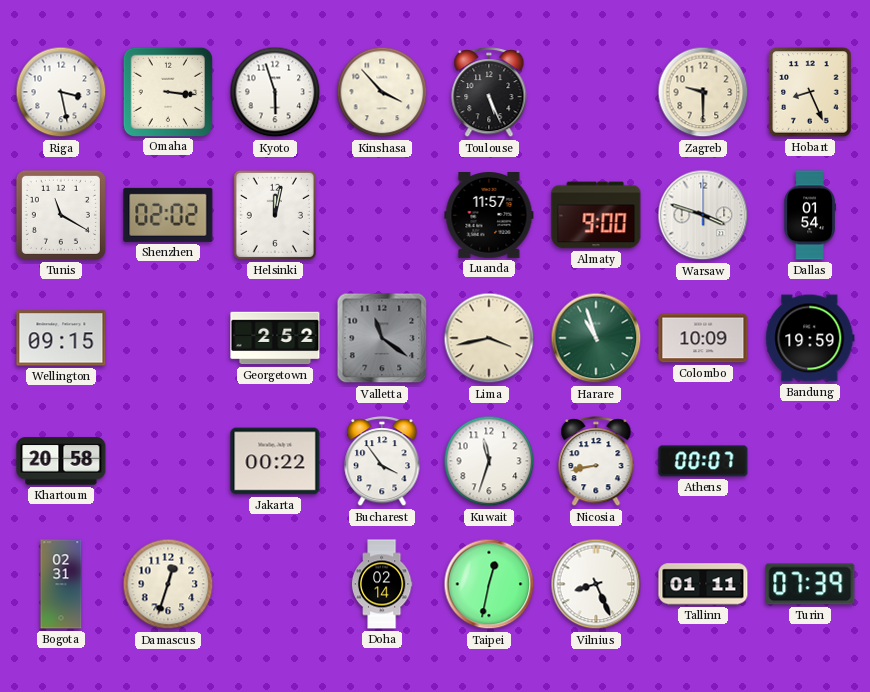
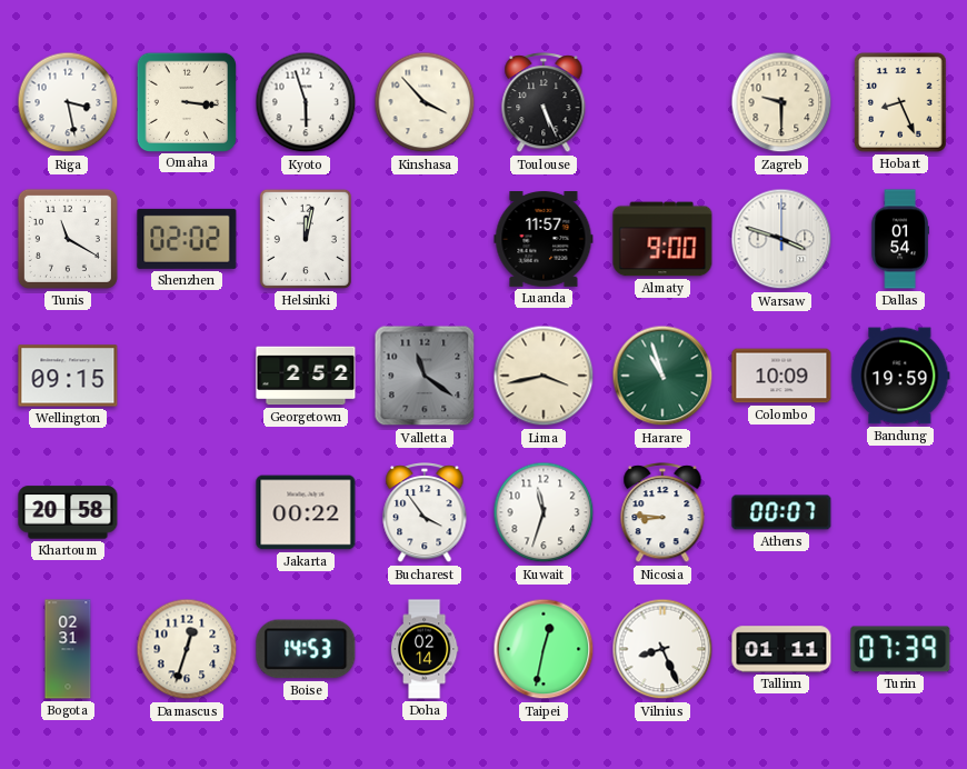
Nicosia: 8:43 -> 8:46 (662, 513)
Boise: none -> 14:53 (306, 649)
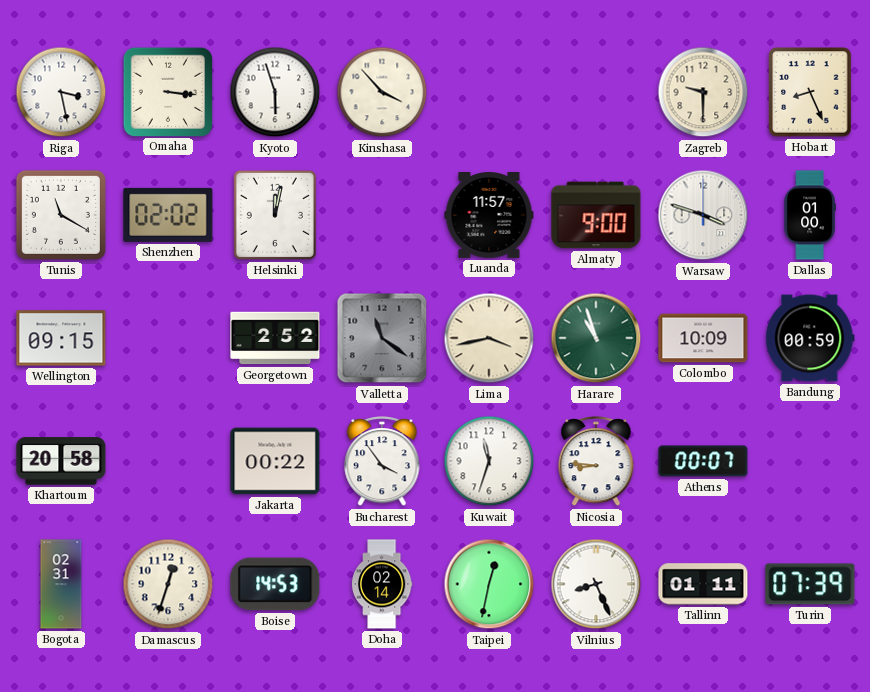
Toulouse: 5:26 -> none (544, 103)
Dallas: 01:54 -> 01:00 (810, 215)
Bandung: 19:59 -> 00:59 (810, 338)
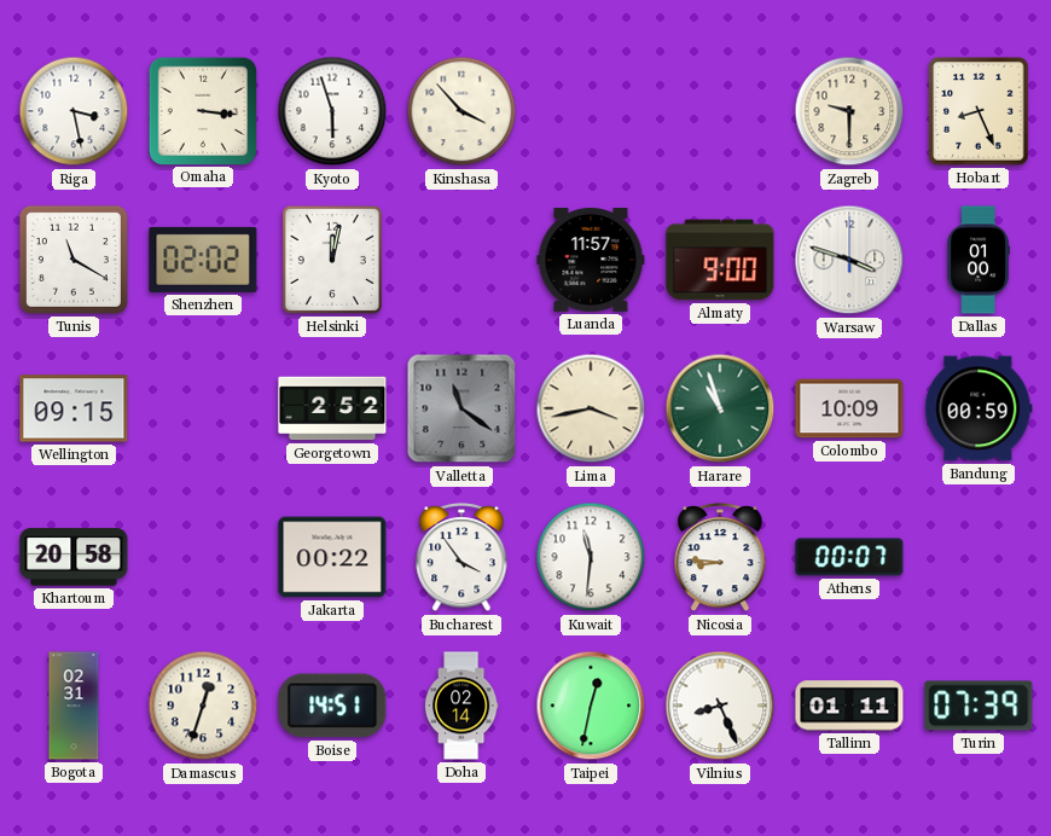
Kuwait: 11:33 -> 11:31 (591, 557)
Boise: 14:53 -> 14:51 (332, 706)
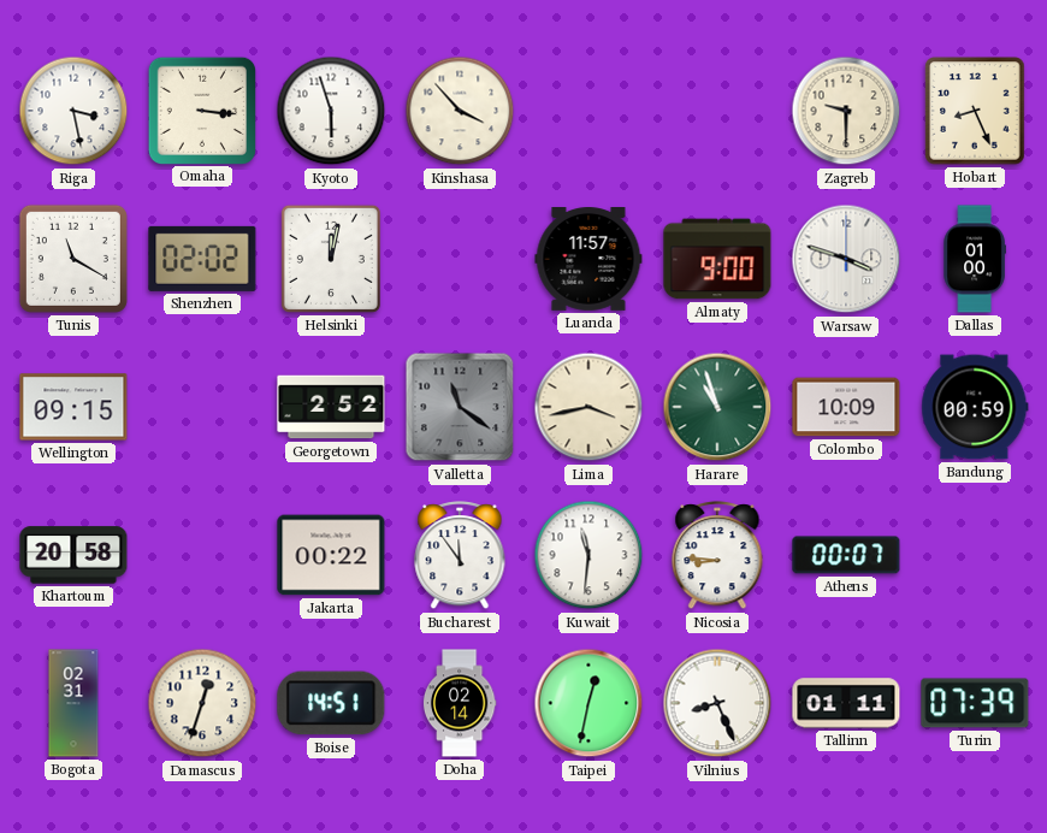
Bucharest: 3:54 -> 11:54 (460, 556)
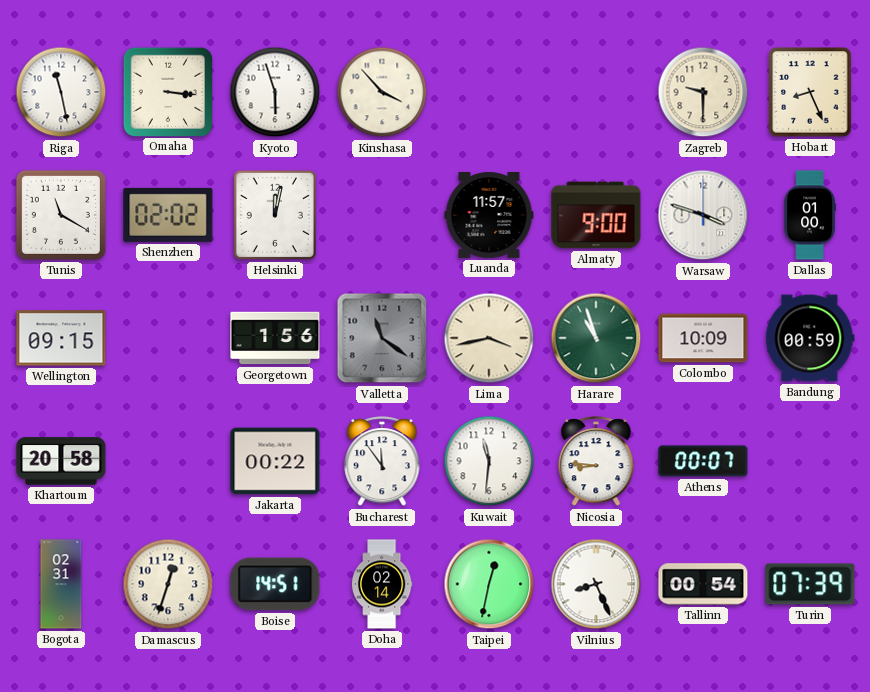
Riga: 3:28 -> 11:28 (61, 92)
Georgetown: 2:52 -> 1:56 (275, 338)
Tallinn: 01:11 -> 00:54 (703, 584)
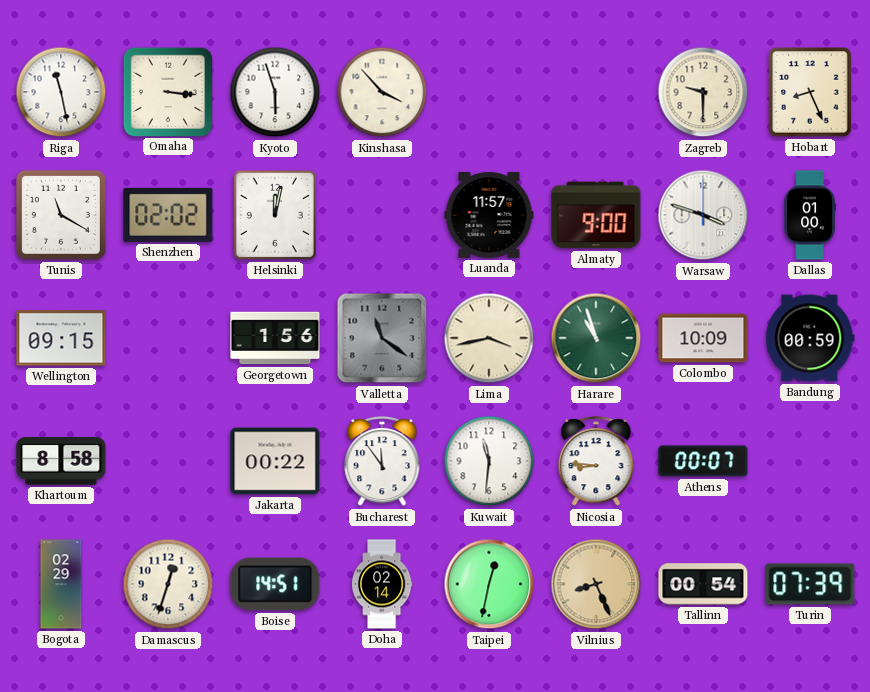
Khartoum: 20:58 -> 8:58 (61, 461)
Bogota: 02:31 -> 02:29 (61, 584)
Vilnius dial: white -> champagne (596, 584)
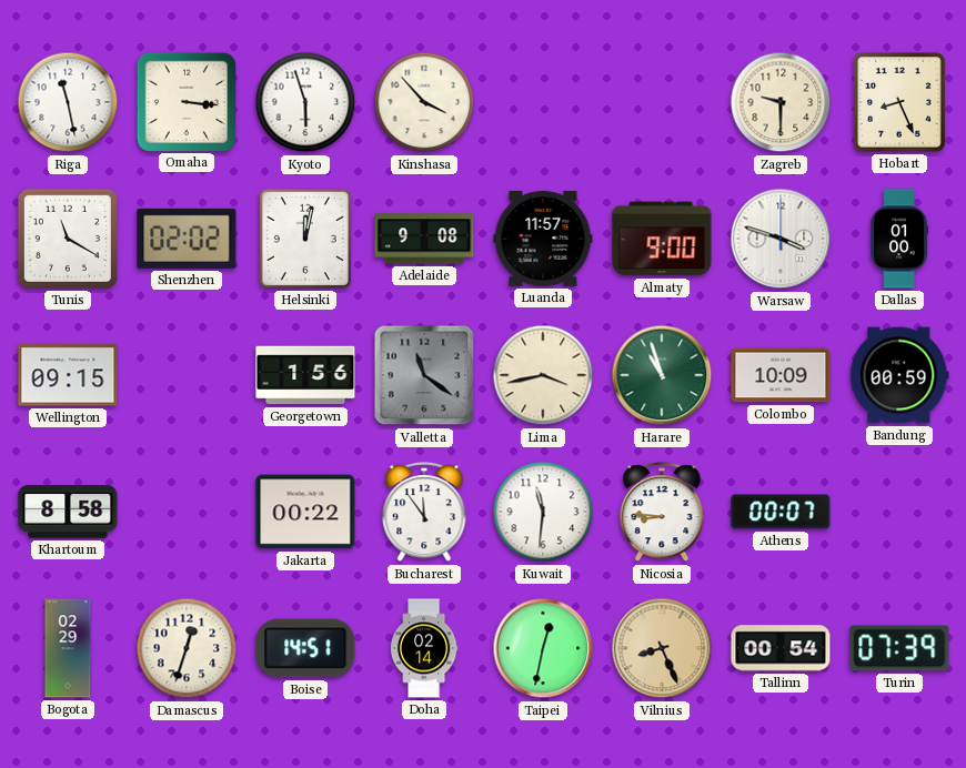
Adelaide: none -> 9:08 (424, 239)
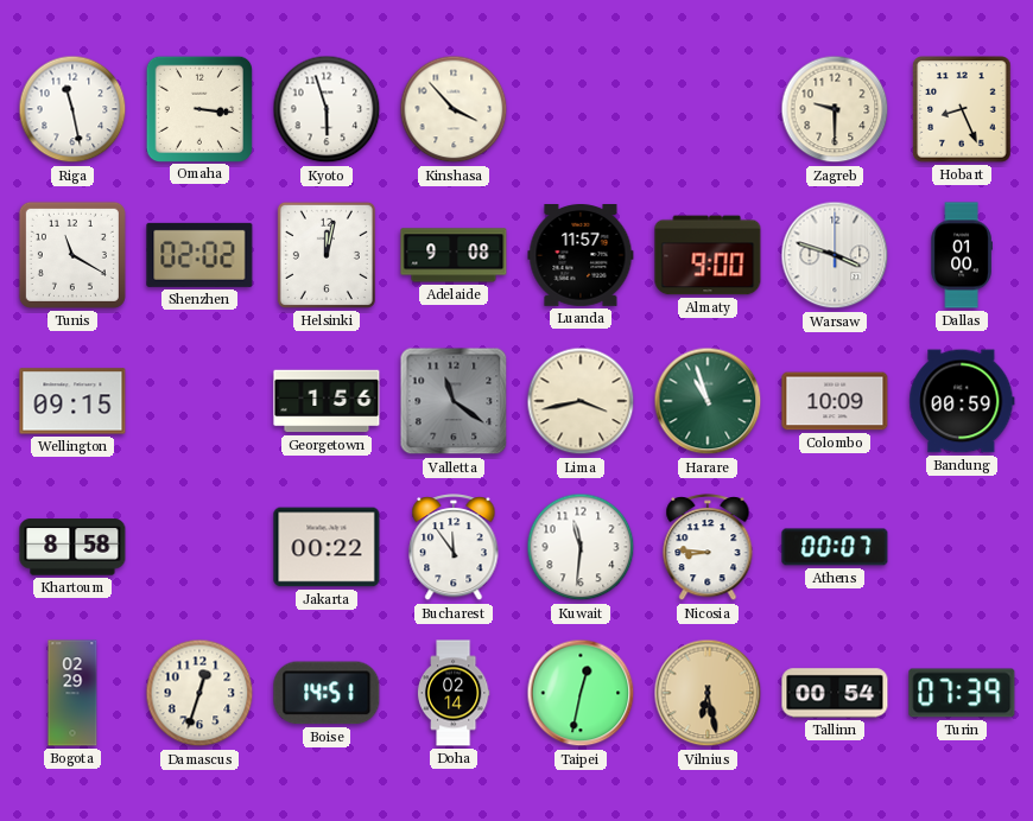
Vilnius: 8:26 -> 6:28 (708, 693)
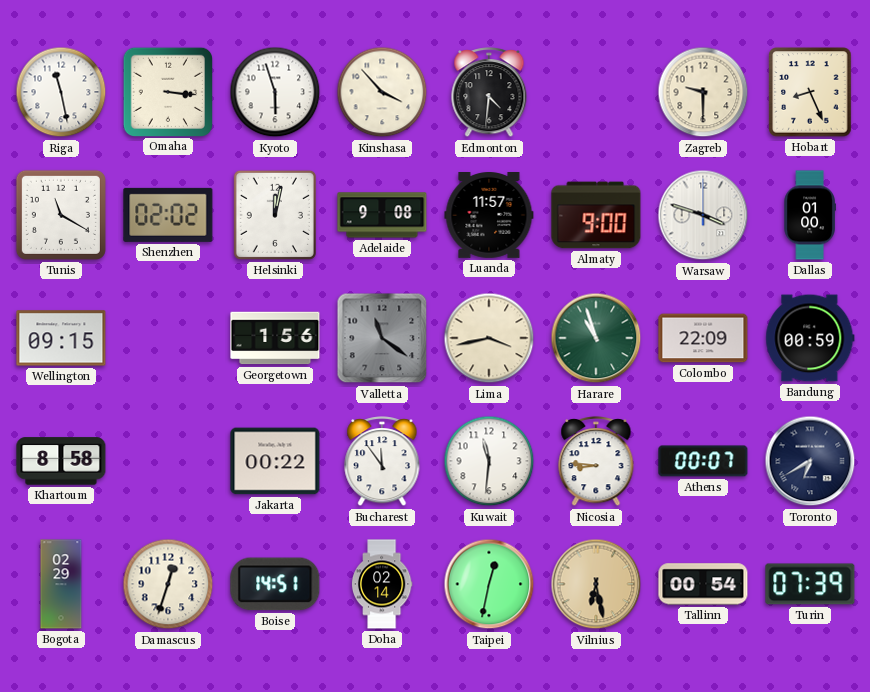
Edmonton: none -> 4:31 (489, 93)
Colombo: 10:09 -> 22:09 (703, 338)
Toronto: none -> 6:40 (810, 461)
